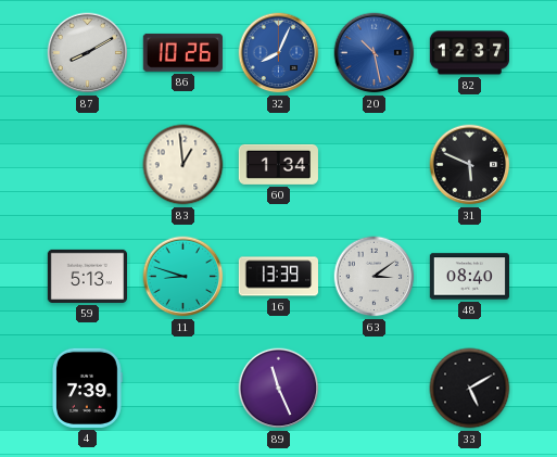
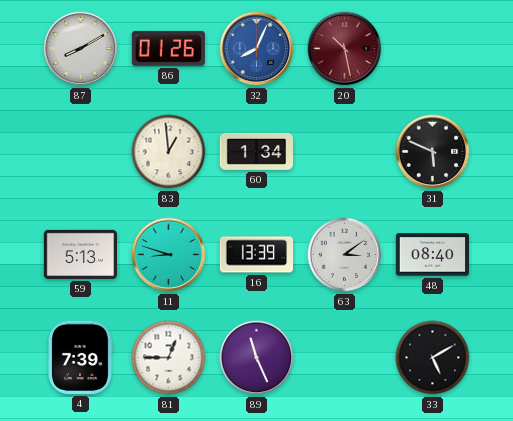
86: 10:26 -> 01:26 (168, 48)
20 dial: blue -> burgundy (345, 49)
82: 12:37 -> none (469, 53)
81: none -> 12:45 (169, 358)
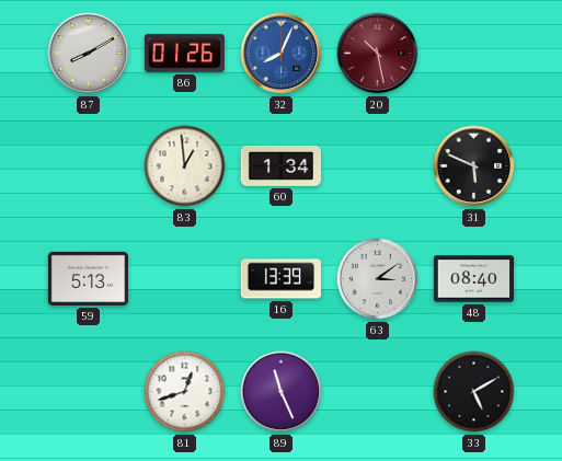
11: 8:48 -> none (169, 255)
4: 7:39 -> none (81, 357)
81: 12:45 -> 12:42 (185, 392)
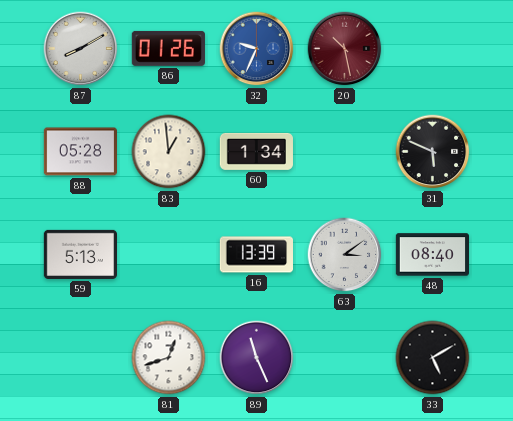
32: 8:04 -> 9:34 (257, 49)
88: none -> 05:28 (80, 152)
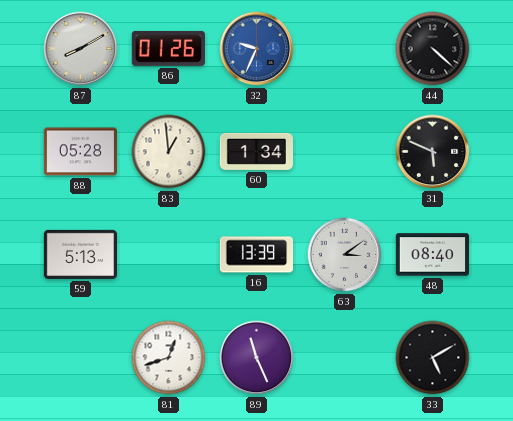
20: 10:28 -> none (345, 49)
44: none -> 4:22 (433, 49)
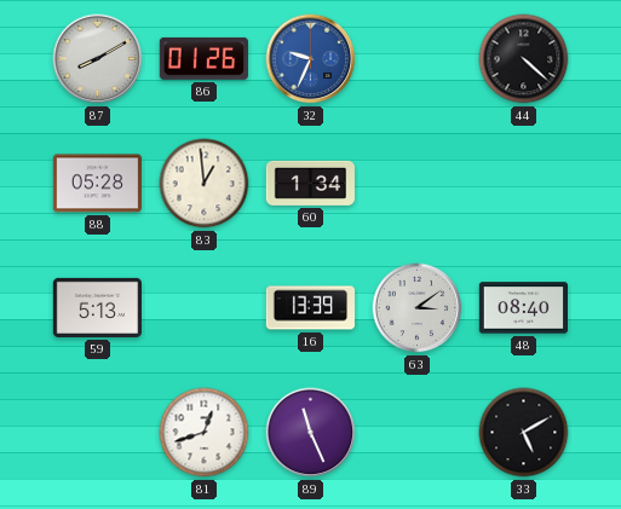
31: 5:49 -> none (433, 152)
